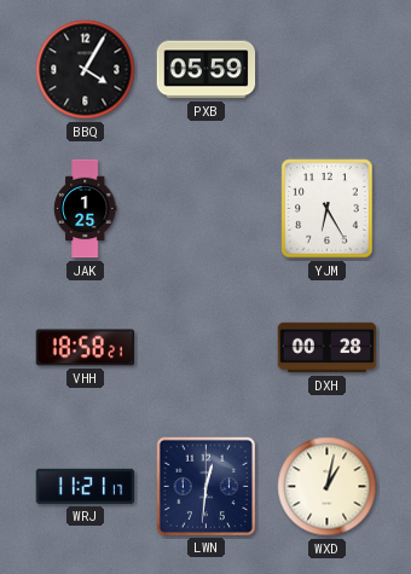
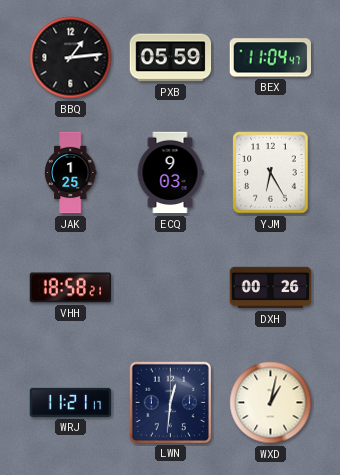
BBQ: 4:05 -> 1:14 (71, 58)
BEX: none -> 11:04 (270, 58)
ECQ: none -> 9:03 (170, 173)
DXH: 00:28 -> 00:26 (271, 288)
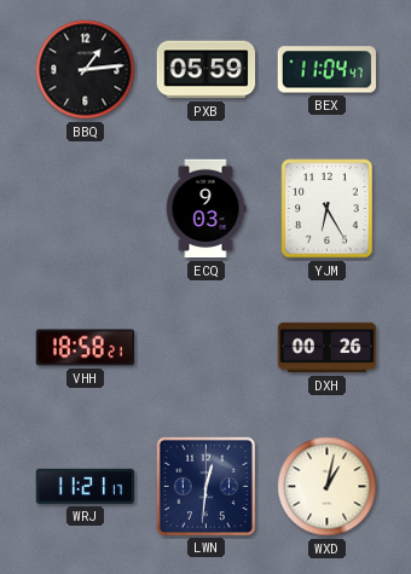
JAK: 1:25 -> none (70, 173)
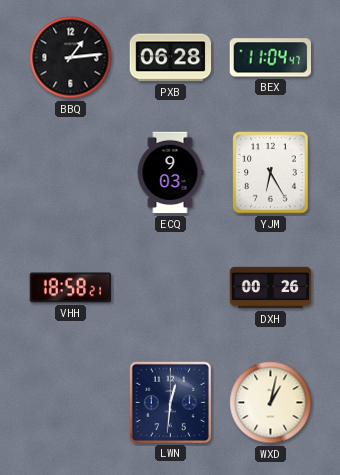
PXB: 05:59 -> 06:28 (171, 58)
WRJ: 11:21 -> none (86, 486)
